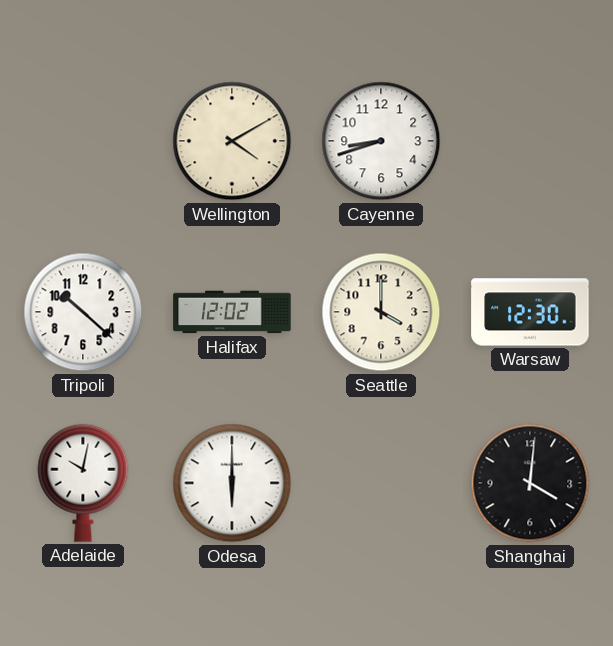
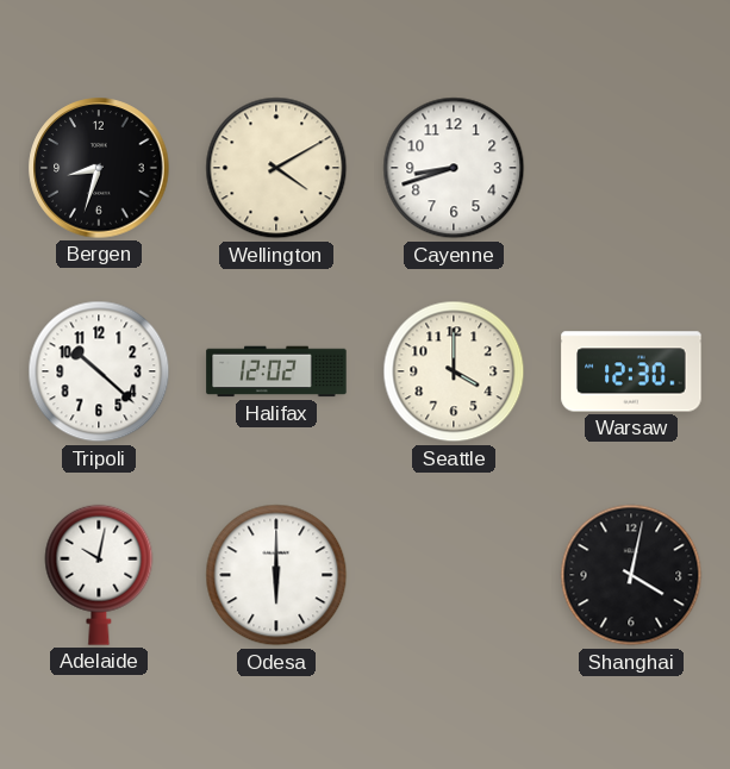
Bergen: none -> 8:33 (99, 168)
Shanghai: 4:01 -> 4:02 (631, 575)
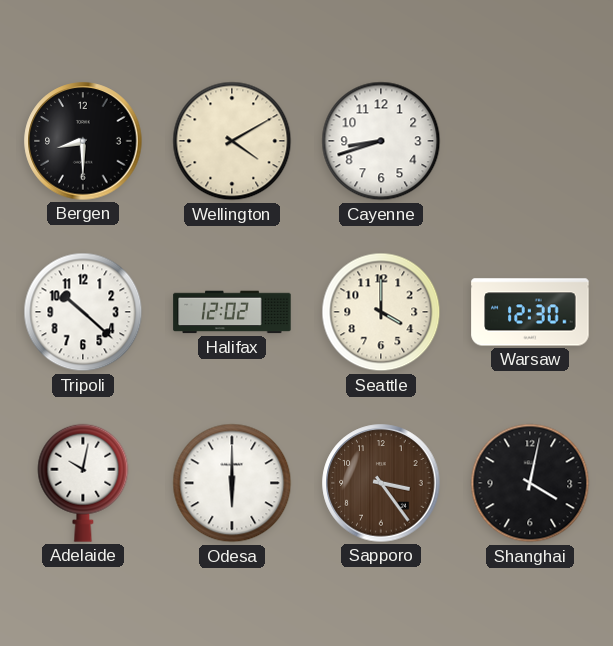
Bergen: 8:33 -> 8:30 (83, 141)
Sapporo: none -> 3:24 (381, 483)
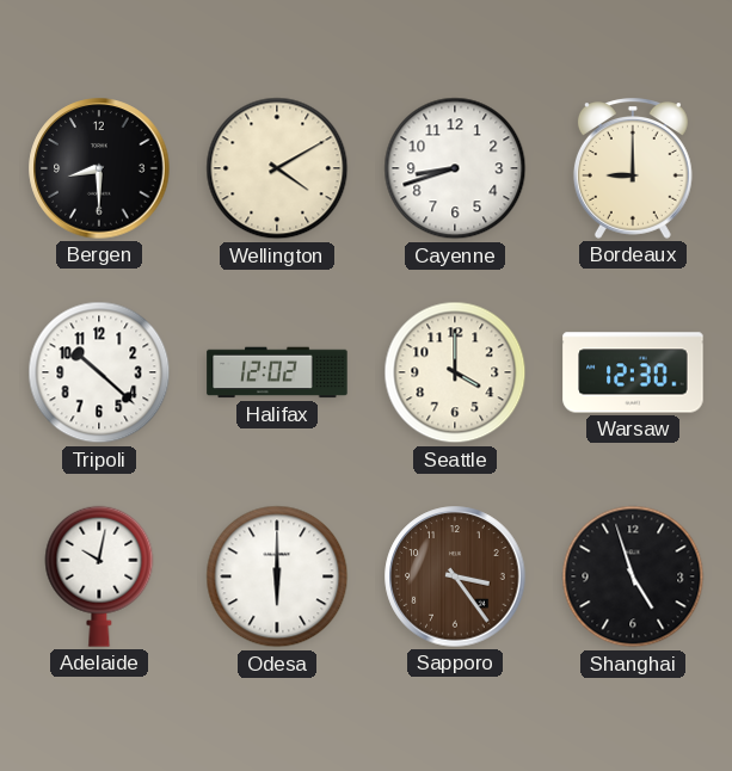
Bordeaux: none -> 9:00 (633, 168)
Shanghai: 4:02 -> 4:57 (633, 576)
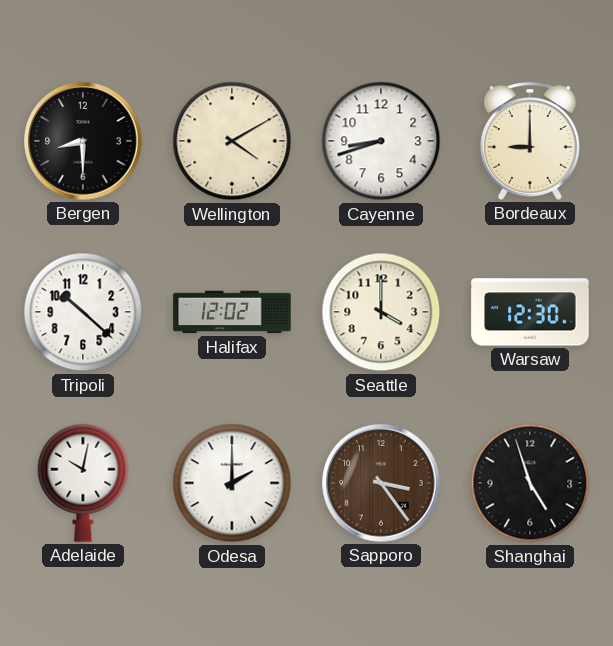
Odesa: 6:00 -> 2:00 (232, 483)
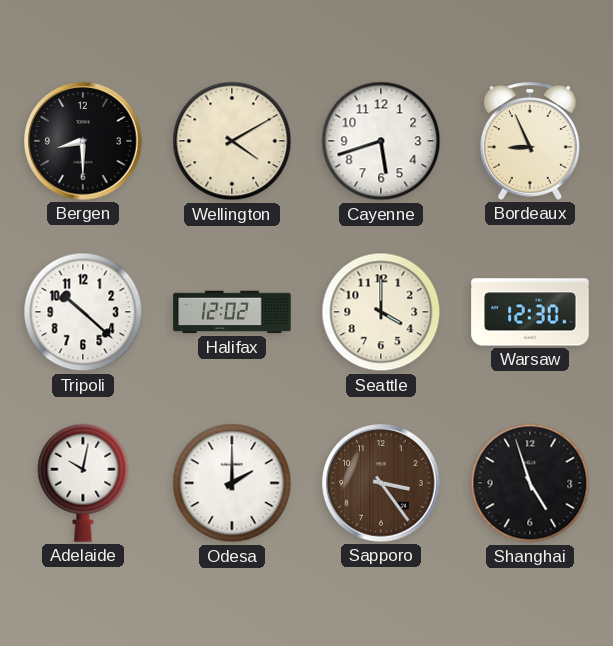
Cayenne: 8:42 -> 5:42 (381, 141)
Bordeaux: 9:00 -> 8:56 (530, 141)
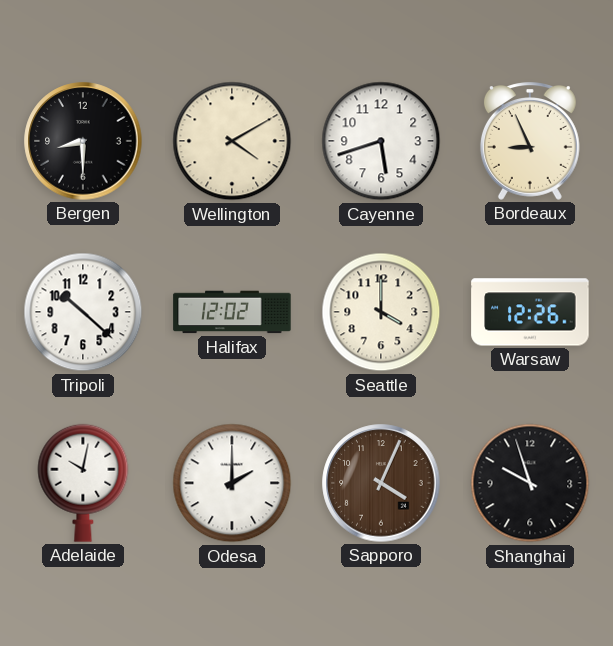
Warsaw: 12:30 -> 12:26 (530, 312)
Sapporo: 3:24 -> 4:04 (381, 483)
Shanghai: 4:57 -> 9:57 (530, 483)
